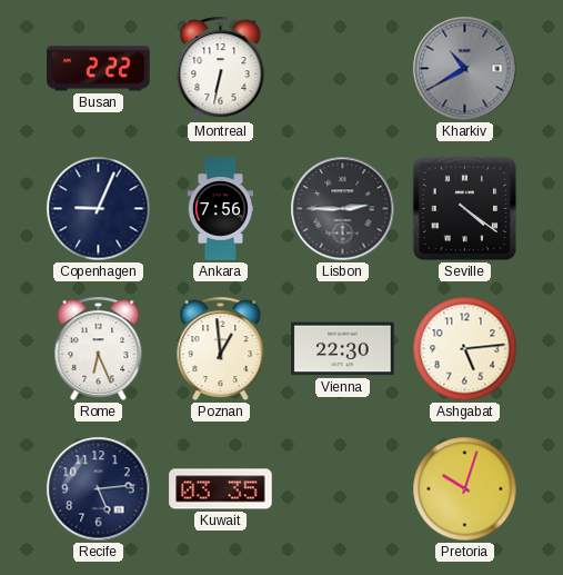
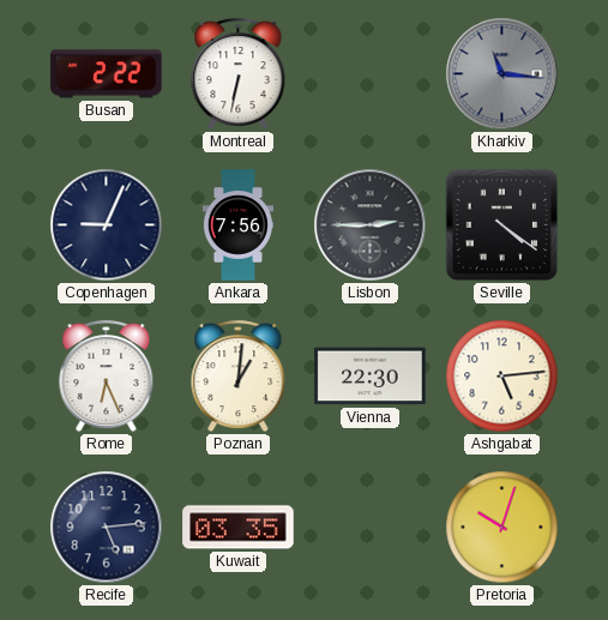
Kharkiv: 10:40 -> 11:16 (502, 74)
Poznan: 12:59 -> 1:01 (239, 377)
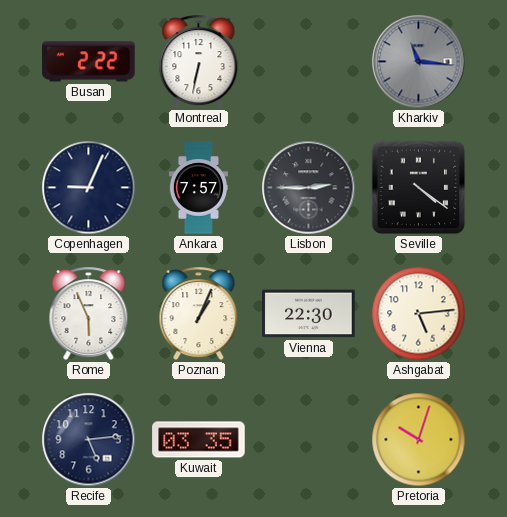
Ankara: 7:56 -> 7:57 (198, 188)
Rome: 6:26 -> 5:56 (89, 314)
Poznan: 1:01 -> 1:04 (199, 314)
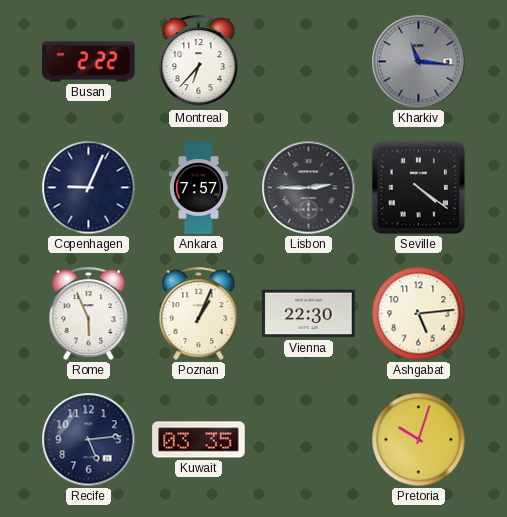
Montreal: 6:32 -> 6:37 (199, 62)
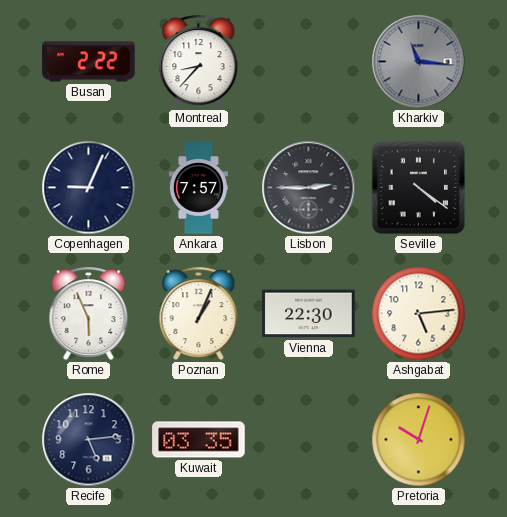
Montreal: 6:37 -> 8:37 (199, 62)
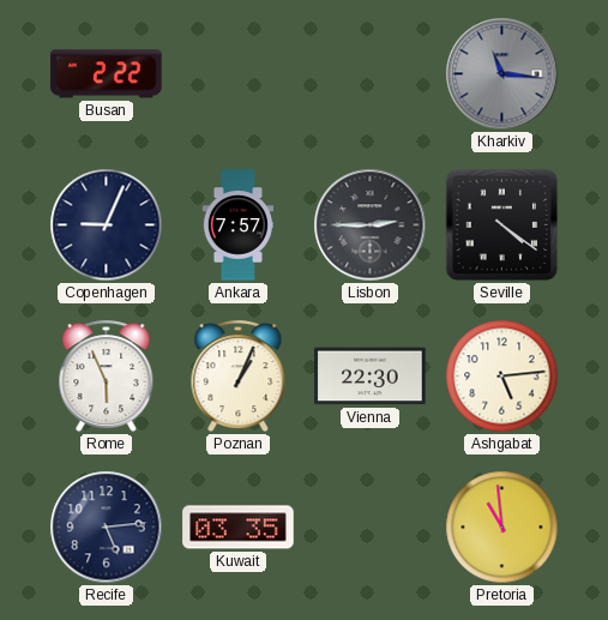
Montreal: 8:37 -> none (199, 62)
Pretoria: 10:03 -> 10:59 (502, 528)
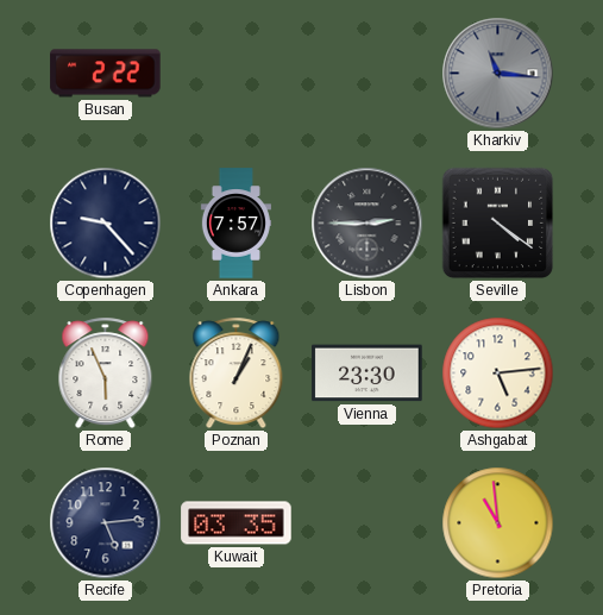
Copenhagen: 9:04 -> 9:23 (106, 224)
Vienna: 22:30 -> 23:30 (368, 374)
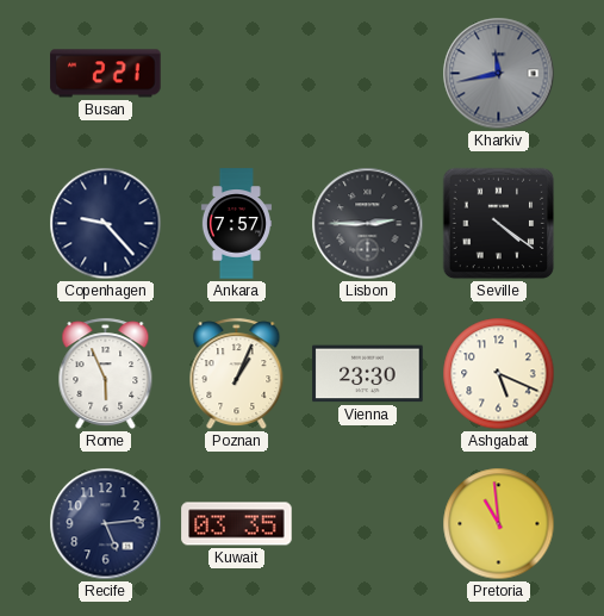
Busan: 2:22 -> 2:21 (106, 74)
Kharkiv: 11:16 -> 11:43 (499, 74)
Ashgabat: 5:14 -> 5:19 (499, 374)
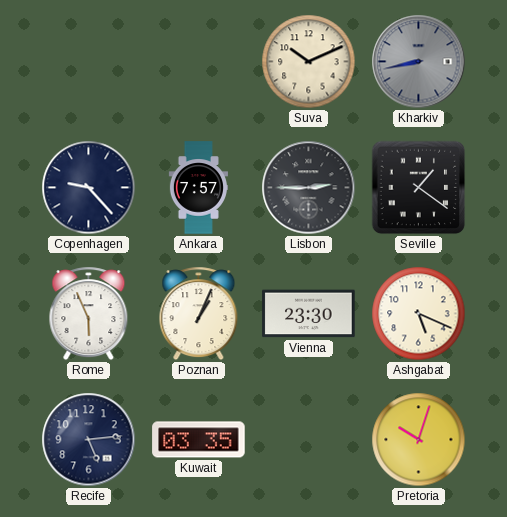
Busan: 2:21 -> none (106, 74)
Suva: none -> 10:11 (309, 62)
Kharkiv: 11:43 -> 8:43 (419, 62)
Seville: 4:21 -> 1:21 (419, 188)
Pretoria: 10:59 -> 10:03 (419, 440)
